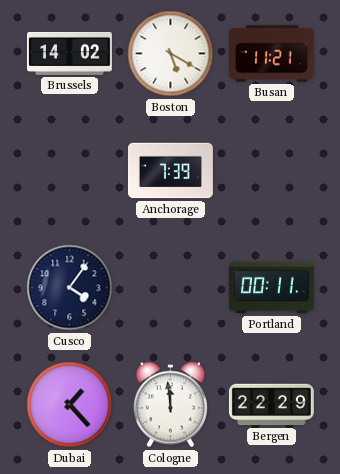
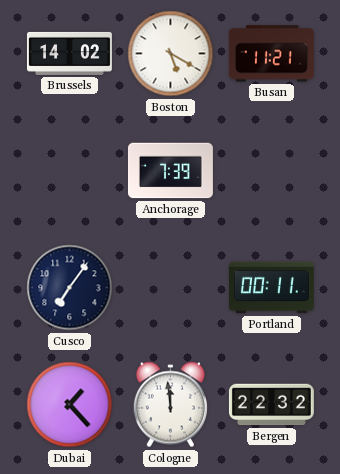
Cusco: 4:06 -> 7:06 (70, 288)
Bergen: 22:29 -> 22:32 (271, 405)
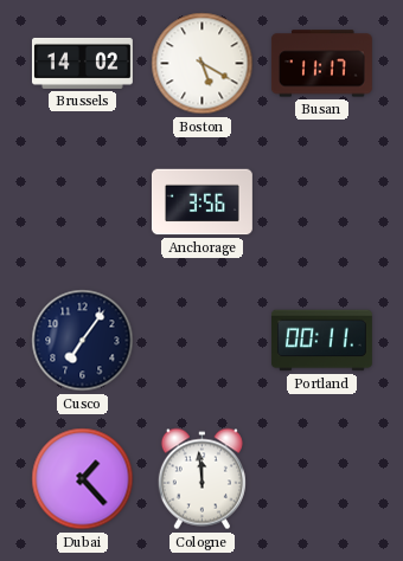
Busan: 11:21 -> 11:17 (321, 64)
Anchorage: 7:39 -> 3:56 (201, 202)
Bergen: 22:32 -> none (271, 405)
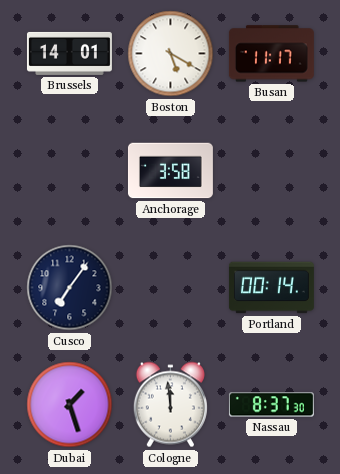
Brussels: 14:02 -> 14:01 (69, 53)
Anchorage: 3:56 -> 3:58 (170, 171)
Portland: 00:11 -> 00:14 (271, 288)
Dubai: 1:23 -> 1:27 (70, 405)
Nassau: none -> 8:37 (271, 405)
